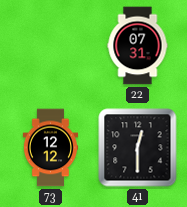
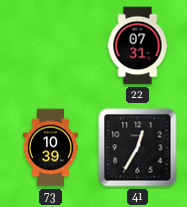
73: 12:12 -> 10:39 (50, 148)
41: 12:30 -> 12:35 (138, 148)
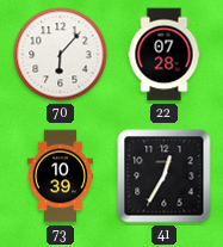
70: none -> 6:07 (61, 55)
22: 07:31 -> 07:28 (165, 55)
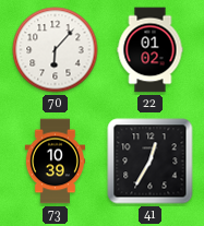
22: 07:28 -> 01:02 (151, 50)
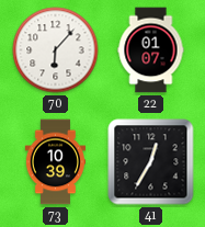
22: 01:02 -> 01:07 (151, 50)
